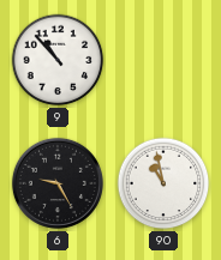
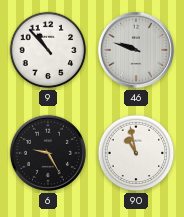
46: none -> 9:48 (136, 50)
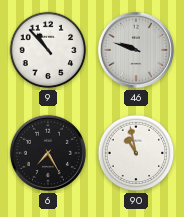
6: 9:25 -> 7:25 (48, 153)
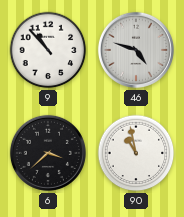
46: 9:48 -> 4:48 (136, 50)
6: 7:25 -> 3:38 (48, 153)
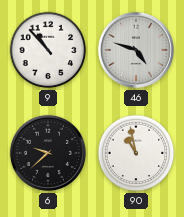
6: 3:38 -> 9:38 (48, 153)
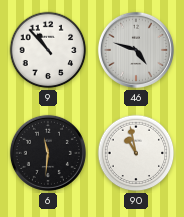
6: 9:38 -> 11:31 (48, 153)
